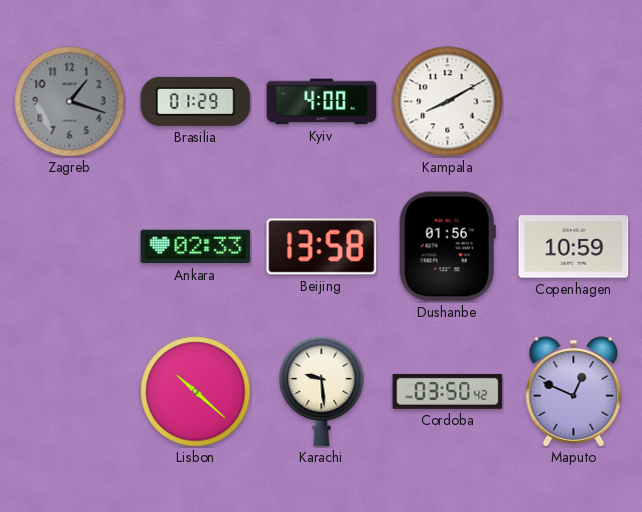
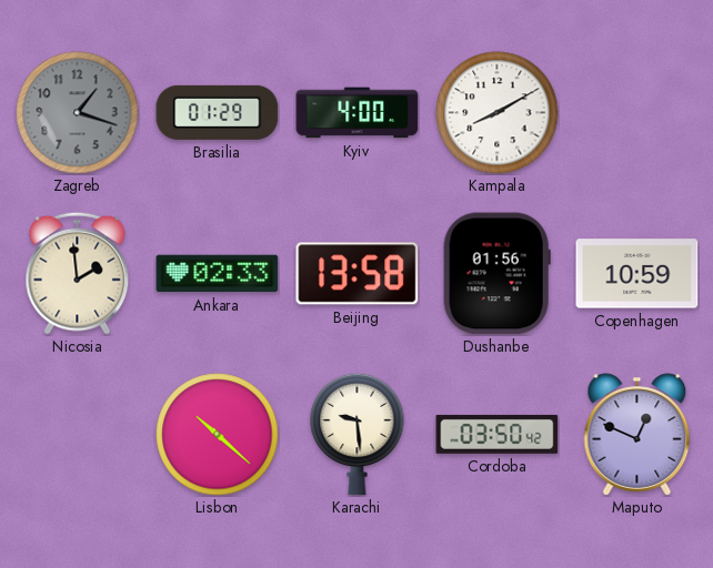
Nicosia: none -> 1:59 (78, 273)
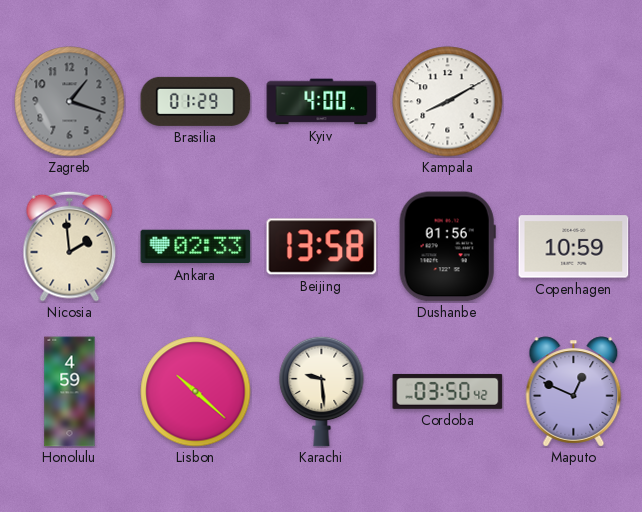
Honolulu: none -> 4:59 (70, 392)
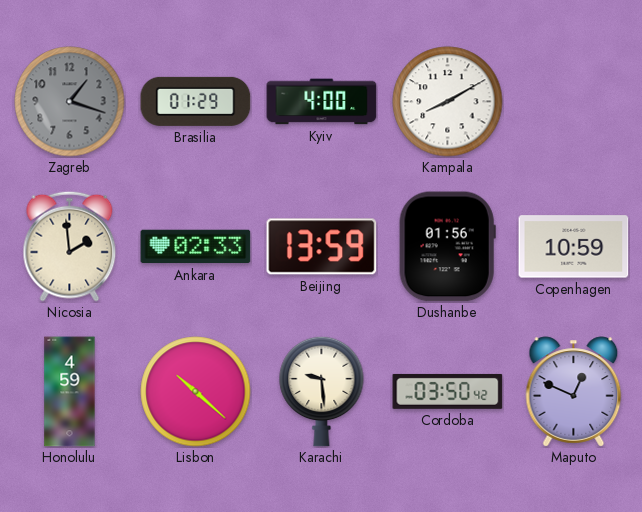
Beijing: 13:58 -> 13:59 (322, 247)
